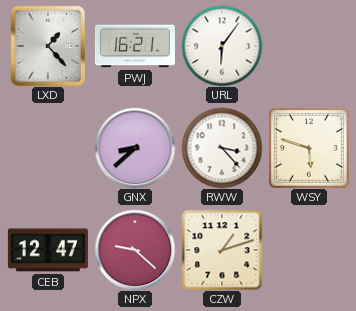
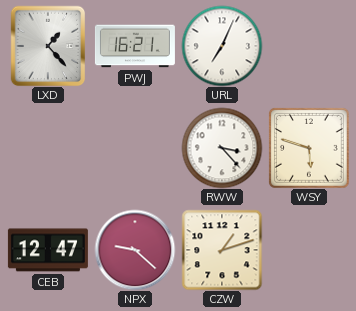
URL: 6:06 -> 7:04 (222, 46)
GNX: 8:38 -> none (135, 148)
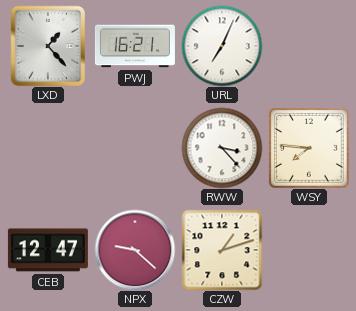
WSY: 5:48 -> 7:46 (309, 148)
